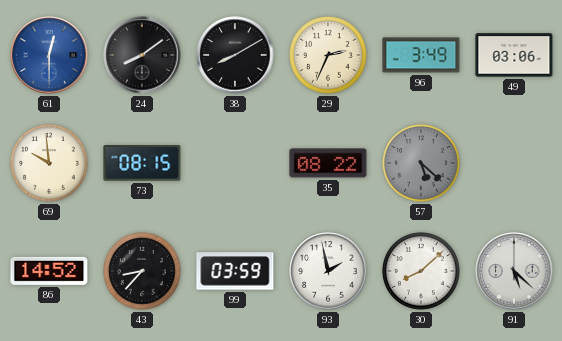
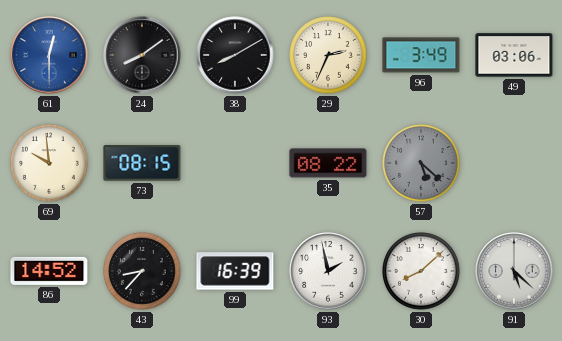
99: 03:59 -> 16:39 (235, 271)
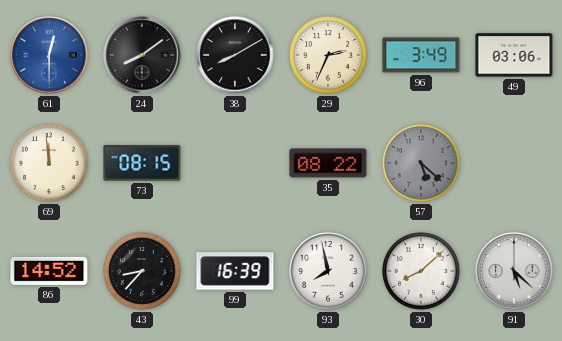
69: 9:59 -> 11:59 (49, 163)
93: 1:58 -> 7:58 (328, 271)
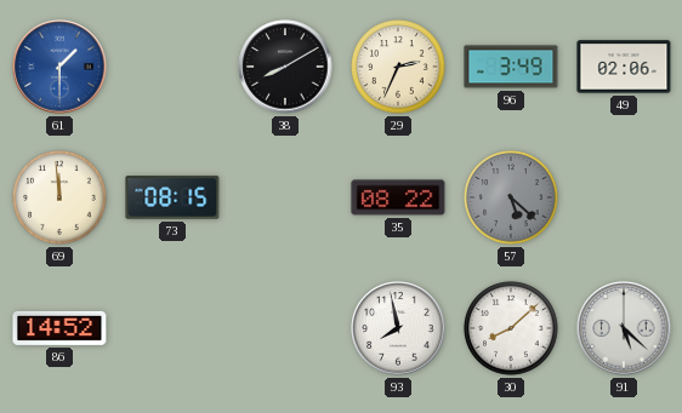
61: 12:30 -> 1:30 (59, 67)
24: 8:09 -> none (142, 55)
49: 03:06 -> 02:06 (624, 67)
43: 8:37 -> none (142, 271)
99: 16:39 -> none (235, 271)
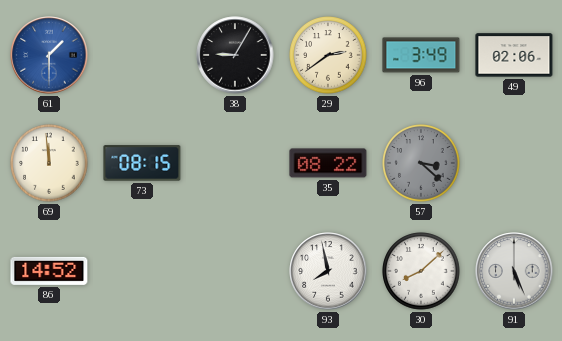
38: 8:10 -> 9:05 (235, 55)
29: 2:34 -> 2:39 (328, 55)
57: 5:22 -> 3:22 (421, 163)
91: 5:22 -> 5:26 (514, 271)
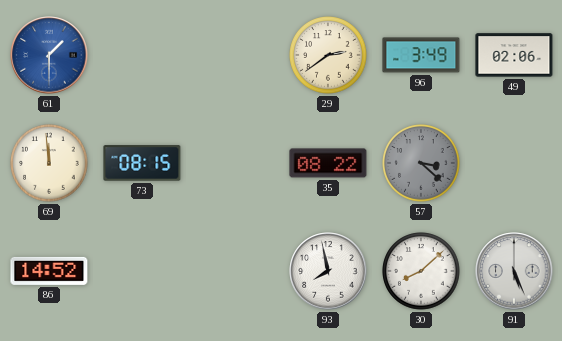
38: 9:05 -> none (235, 55)
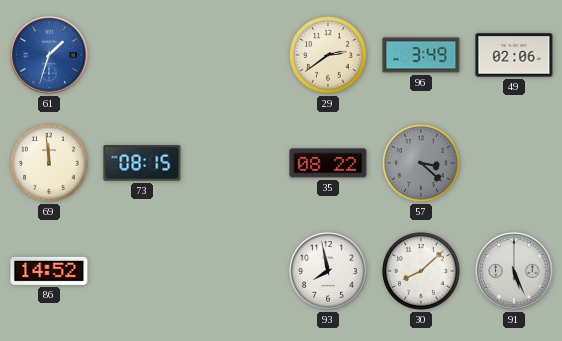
61: 1:30 -> 1:33 (49, 55)
